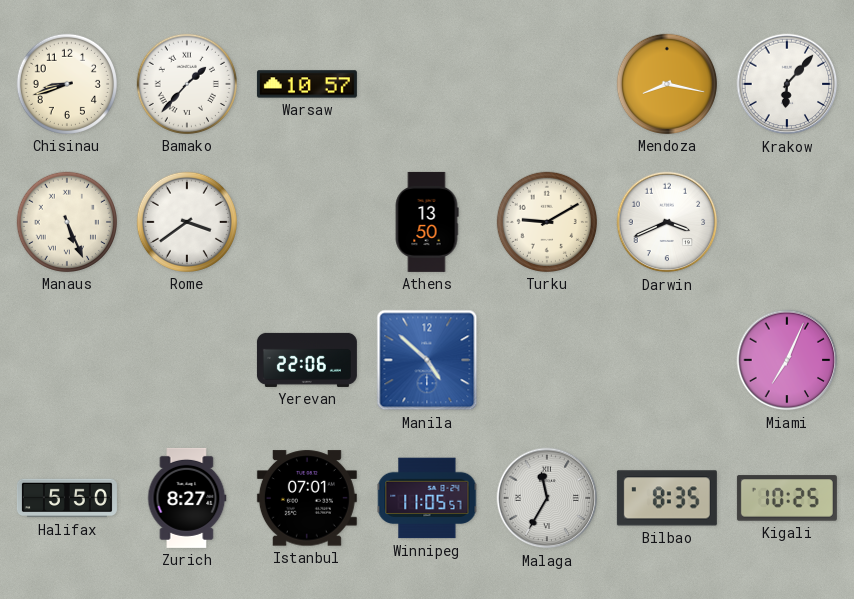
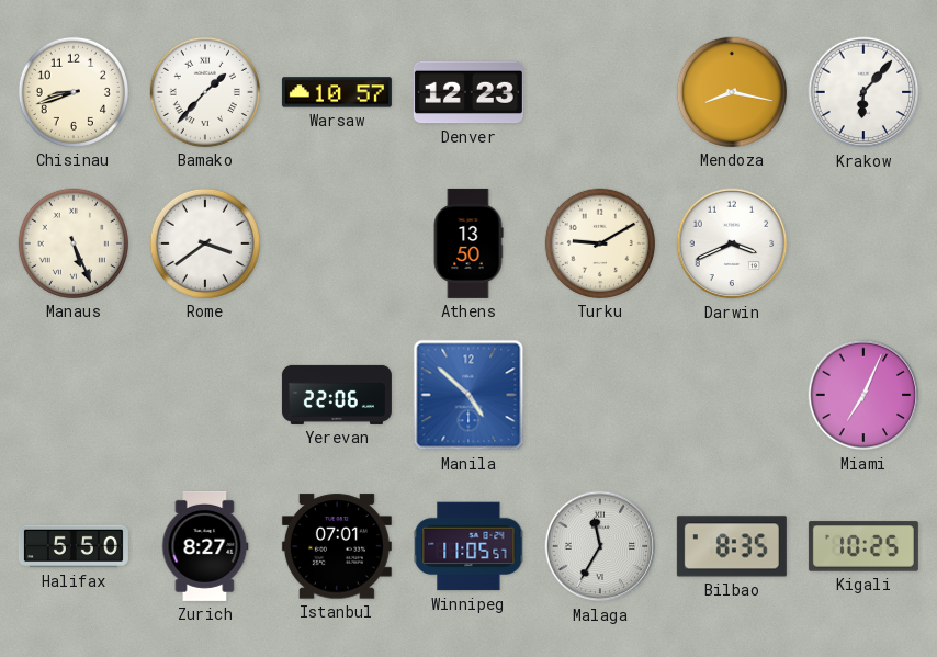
Denver: none -> 12:23 (468, 92)
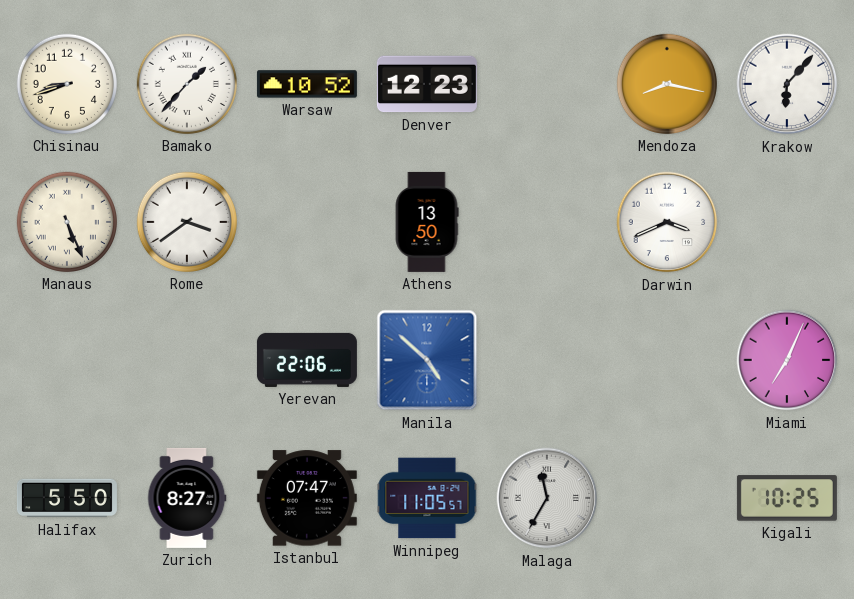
Warsaw: 10:57 -> 10:52 (307, 84)
Turku: 9:10 -> none (600, 243)
Istanbul: 07:01 -> 07:47 (307, 498)
Bilbao: 8:35 -> none (732, 546)
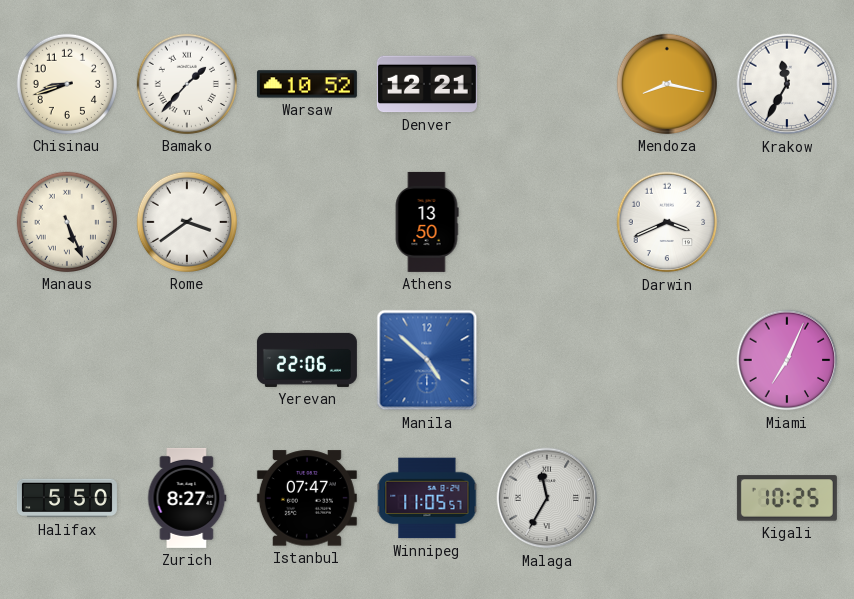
Denver: 12:23 -> 12:21 (427, 84)
Krakow: 6:07 -> 11:35 (787, 84)
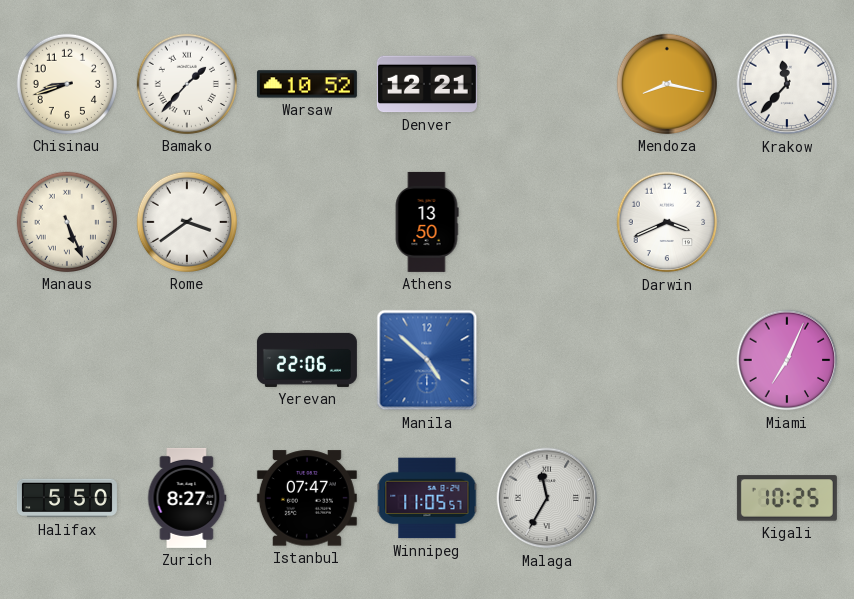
Krakow: 11:35 -> 11:37 (787, 84)
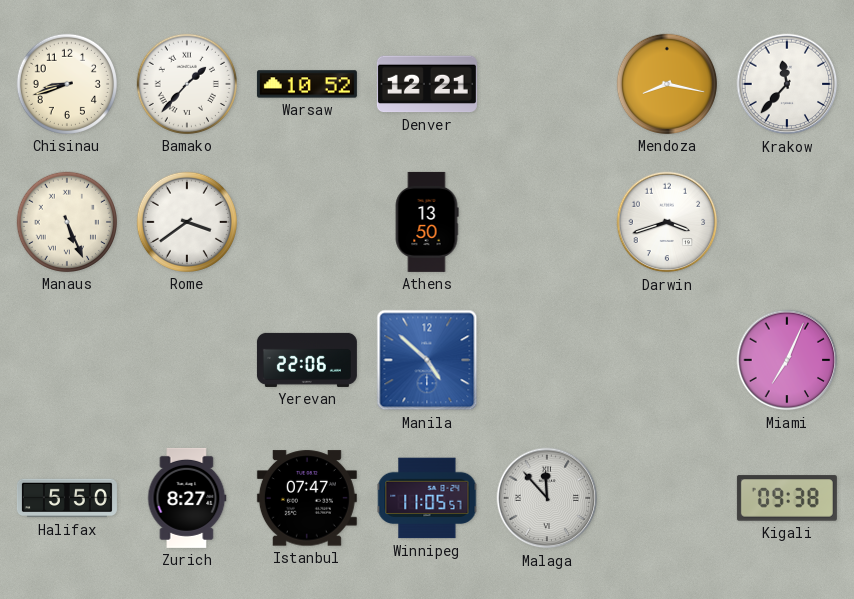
Darwin: 3:41 -> 3:42 (667, 222)
Malaga: 11:35 -> 11:53 (547, 498)
Kigali: 10:25 -> 09:38 (787, 498)
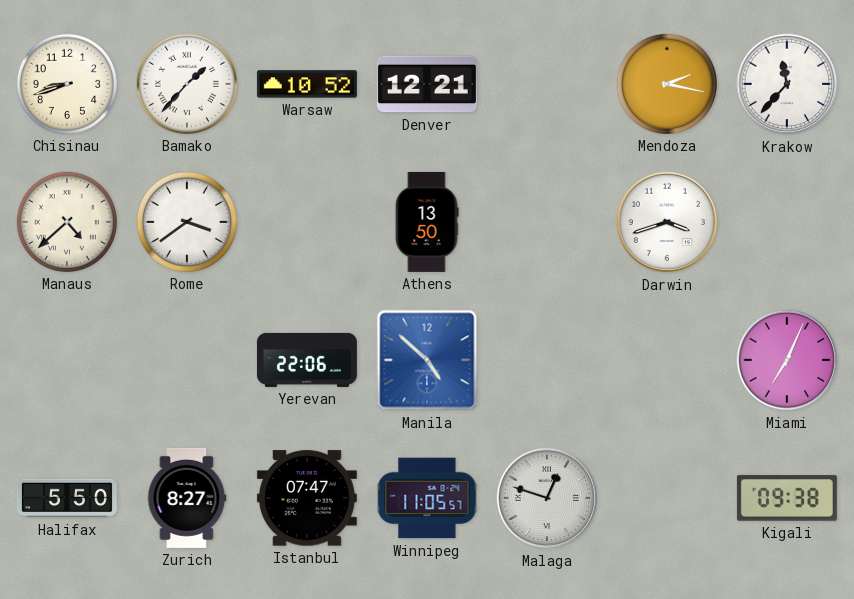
Mendoza: 8:17 -> 2:17 (667, 84)
Manaus: 5:26 -> 4:38 (67, 222)
Malaga: 11:53 -> 12:48 (547, 498)
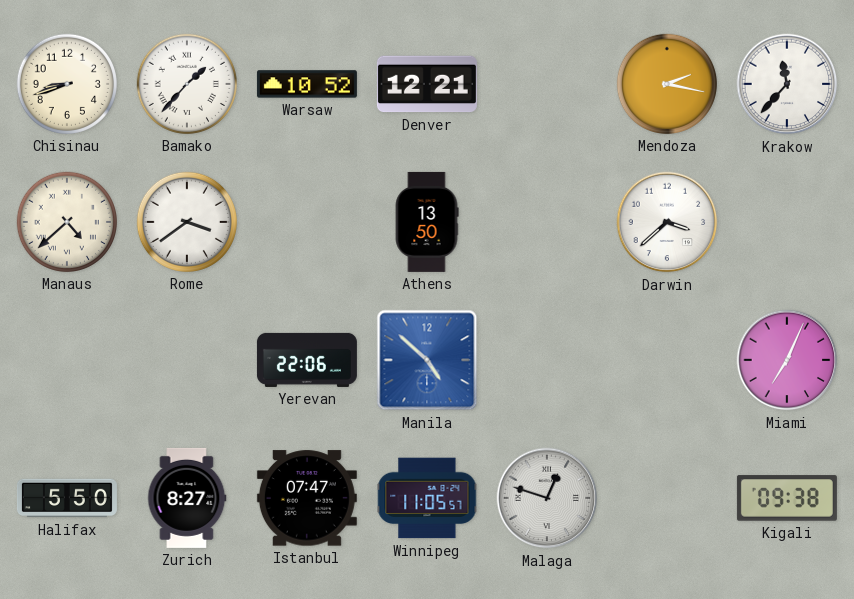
Darwin: 3:42 -> 3:38 (667, 222)
